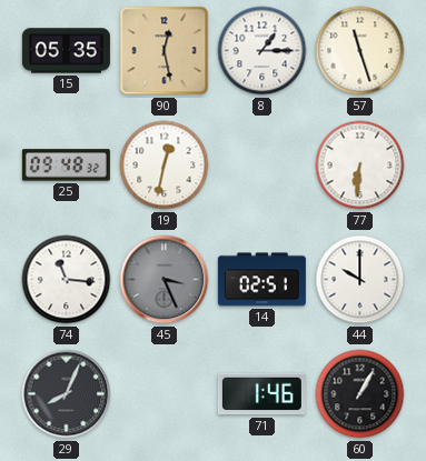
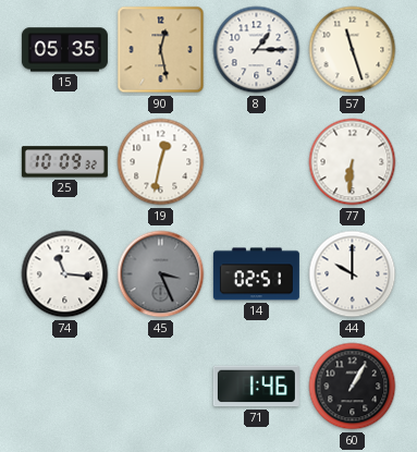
25: 09:48 -> 10:09 (64, 162)
29: 8:04 -> none (67, 394)
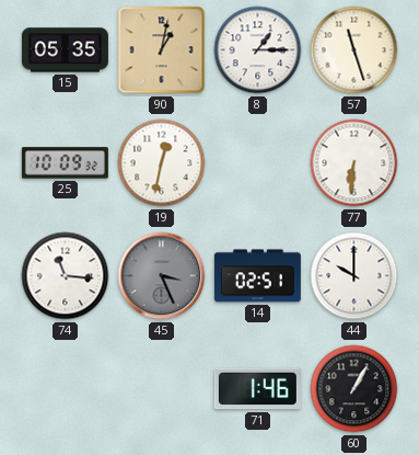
90: 12:28 -> 1:02 (162, 50)
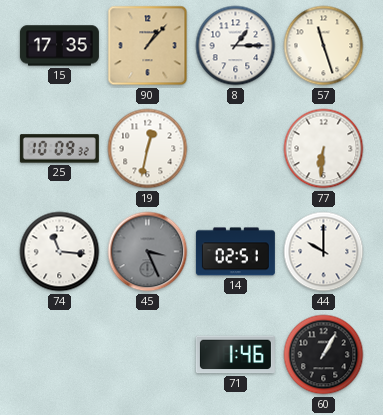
15: 05:35 -> 17:35 (59, 46)
90: 1:02 -> 1:07 (148, 46)
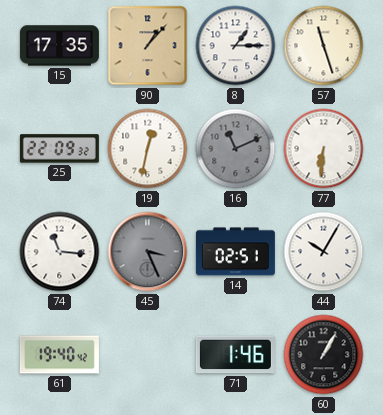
25: 10:09 -> 22:09 (59, 149)
16: none -> 11:11 (236, 149)
44: 10:00 -> 10:05 (324, 252)
61: none -> 19:40 (59, 355)
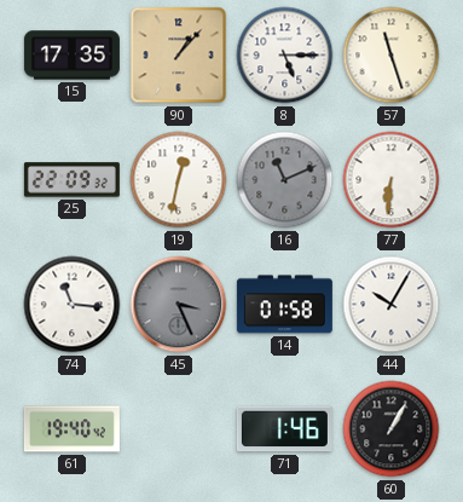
8: 1:15 -> 5:15 (285, 56)
14: 02:51 -> 01:58 (284, 305)
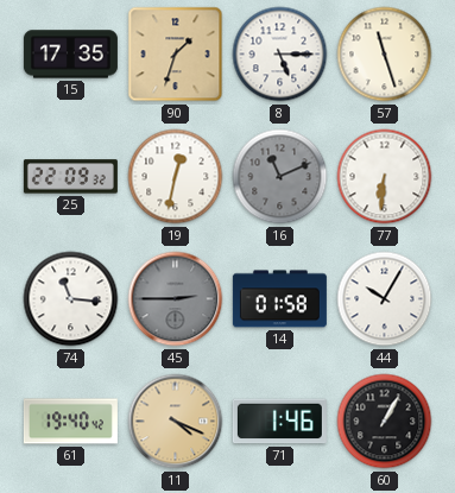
90: 1:07 -> 1:33 (176, 55)
45: 3:26 -> 2:45 (176, 299)
11: none -> 4:19 (176, 422)
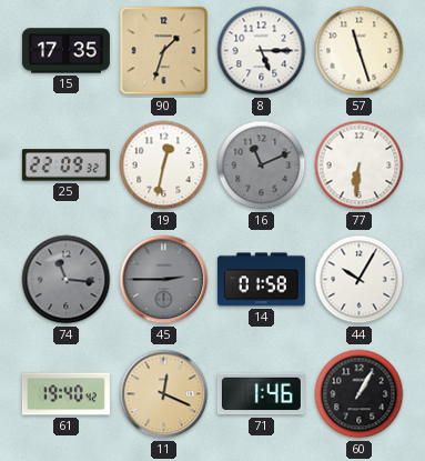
74 dial: white -> grey (67, 280)
11: 4:19 -> 12:19 (164, 394)
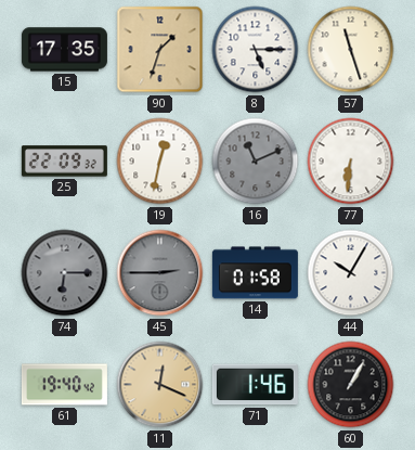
74: 11:16 -> 6:15 (65, 273)
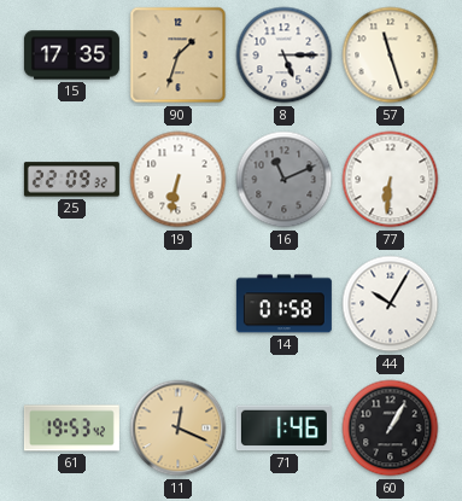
19: 12:32 -> 6:32 (179, 180)
74: 6:15 -> none (65, 273)
45: 2:45 -> none (160, 273)
61: 19:40 -> 19:53 (71, 429)
